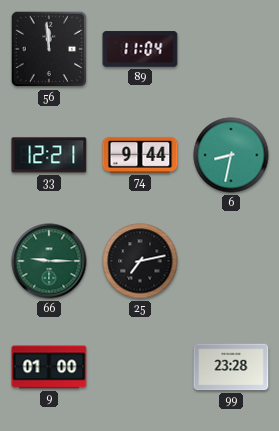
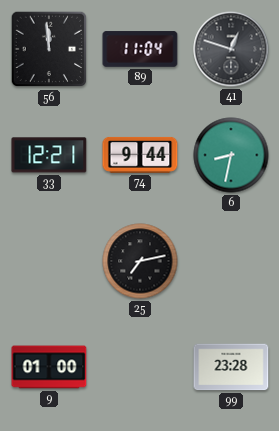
41: none -> 12:48 (231, 49)
66: 9:15 -> none (49, 261)
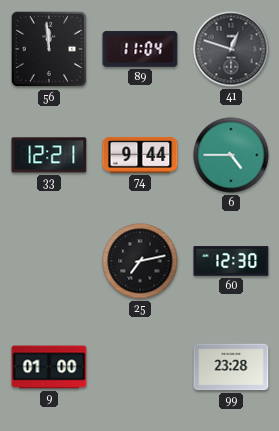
6: 8:32 -> 4:45 (231, 155)
60: none -> 12:30 (231, 261)
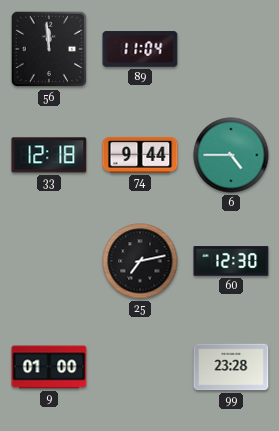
41: 12:48 -> none (231, 49)
33: 12:21 -> 12:18 (49, 155)
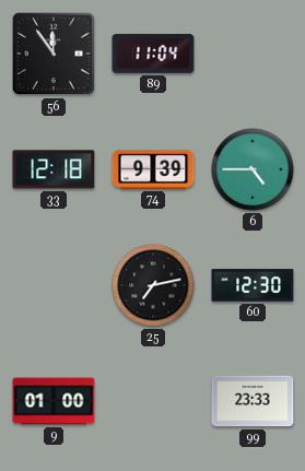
56: 11:59 -> 11:54 (54, 54)
74: 9:44 -> 9:39 (153, 169)
99: 23:28 -> 23:33 (253, 401)
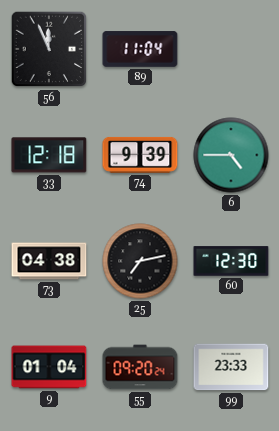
56: 11:54 -> 11:56 (49, 49)
73: none -> 04:38 (49, 261)
9: 01:00 -> 01:04 (49, 367)
55: none -> 09:20 (140, 367)
